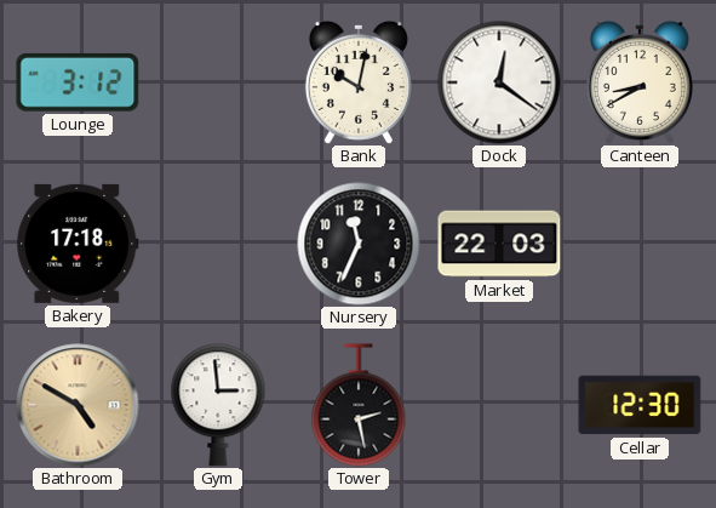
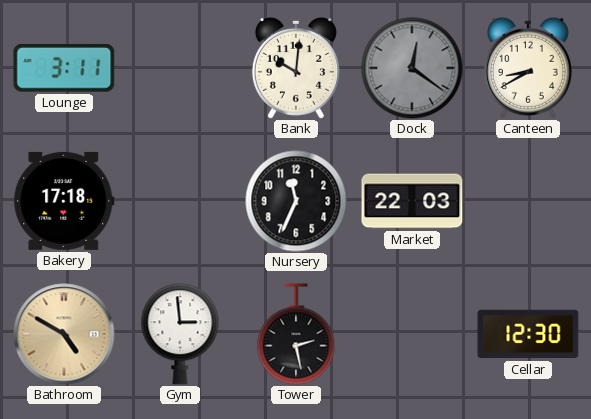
Lounge: 3:12 -> 3:11 (64, 68)
Bank: 10:02 -> 10:01 (296, 68)
Dock dial: white -> grey (412, 68)
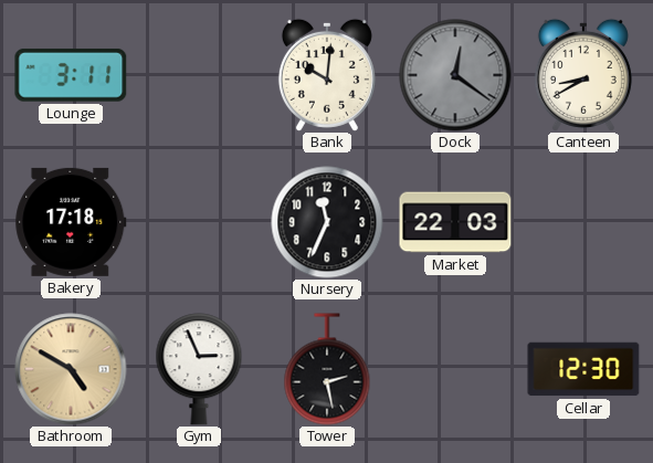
Gym: 2:59 -> 2:56 (199, 369)
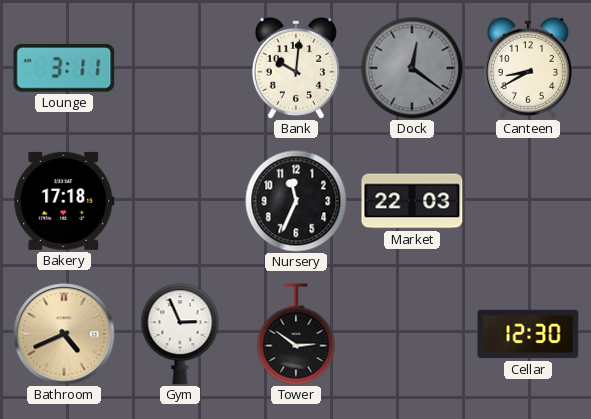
Bathroom: 4:50 -> 4:41 (64, 334)
Tower: 2:28 -> 2:51 (296, 334)
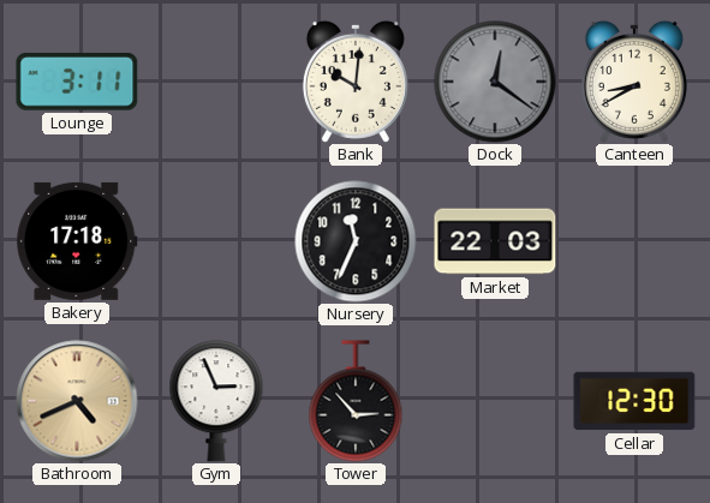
Tower: 2:51 -> 2:53 (356, 401)
